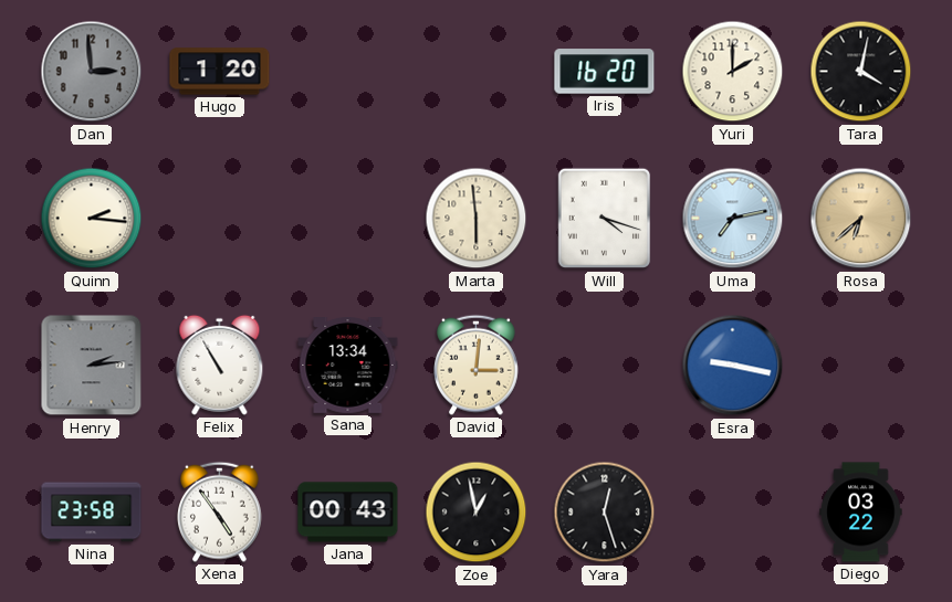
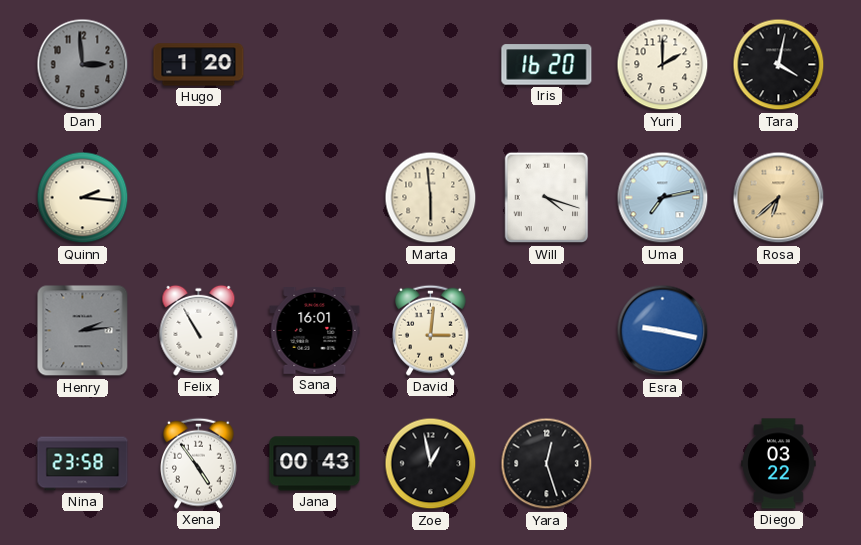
Sana: 13:34 -> 16:01 (315, 331)
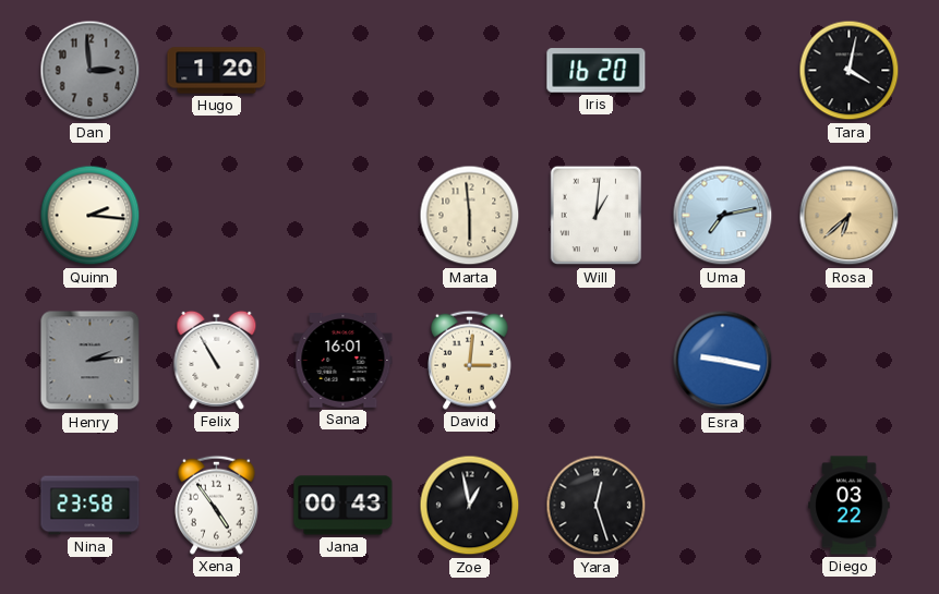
Yuri: 2:00 -> none (663, 65)
Will: 4:18 -> 1:01 (597, 216)
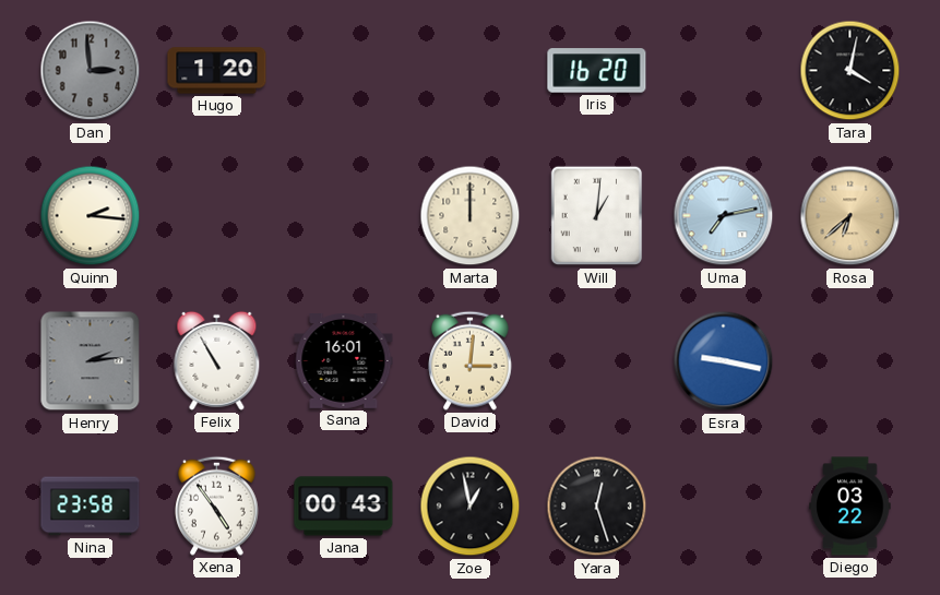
Marta: 5:59 -> 12:00 (471, 216)
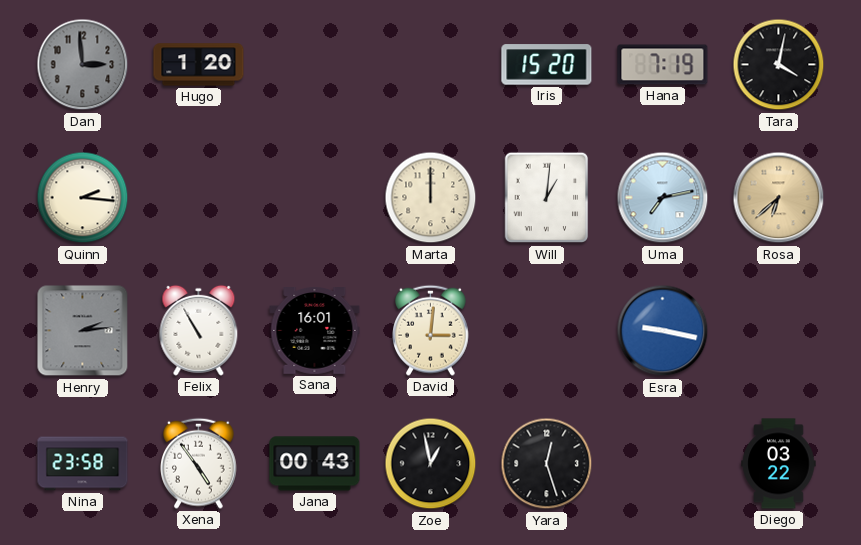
Iris: 16:20 -> 15:20 (547, 65)
Hana: none -> 7:19 (663, 65)
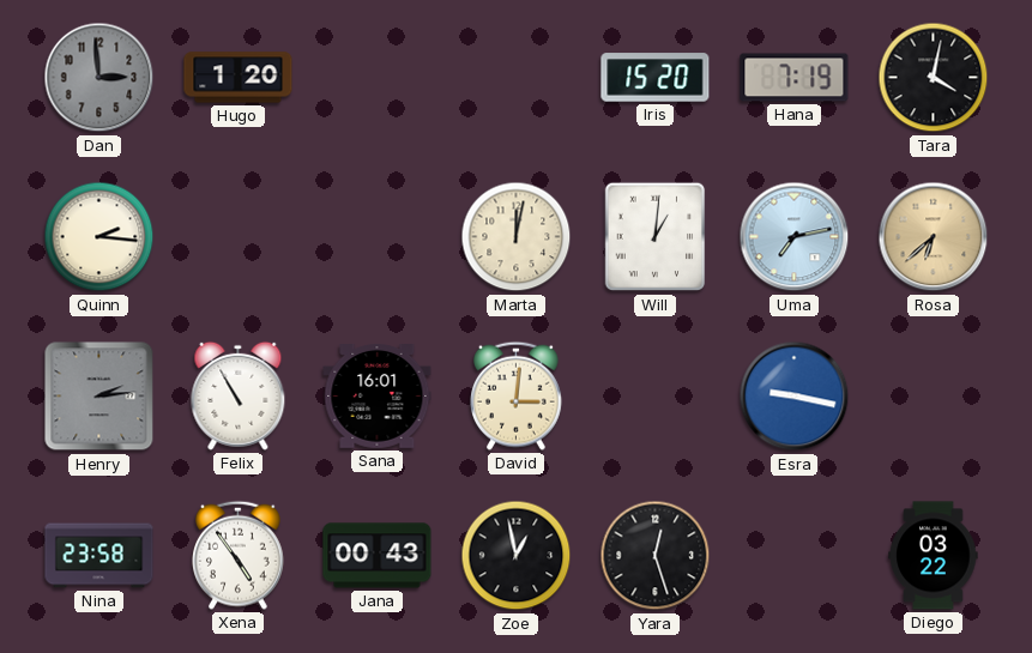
Marta: 12:00 -> 12:02 (517, 237)
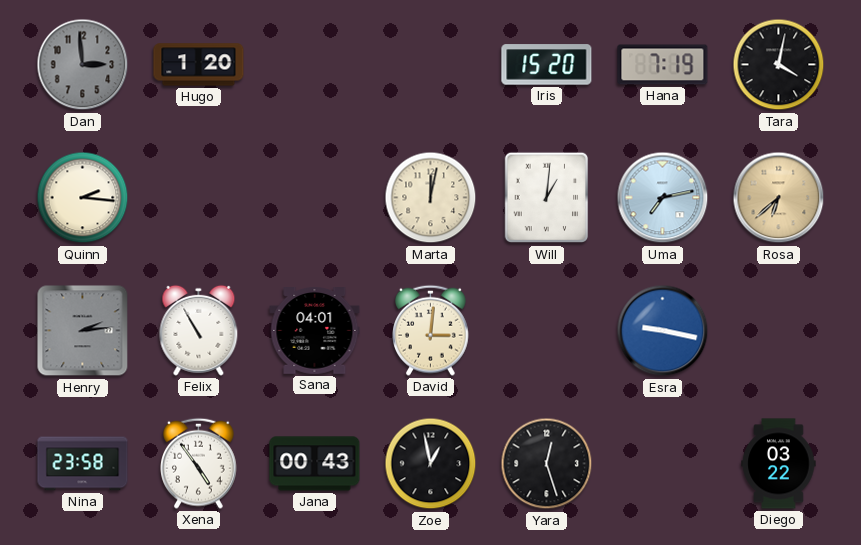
Sana: 16:01 -> 04:01 (315, 331)
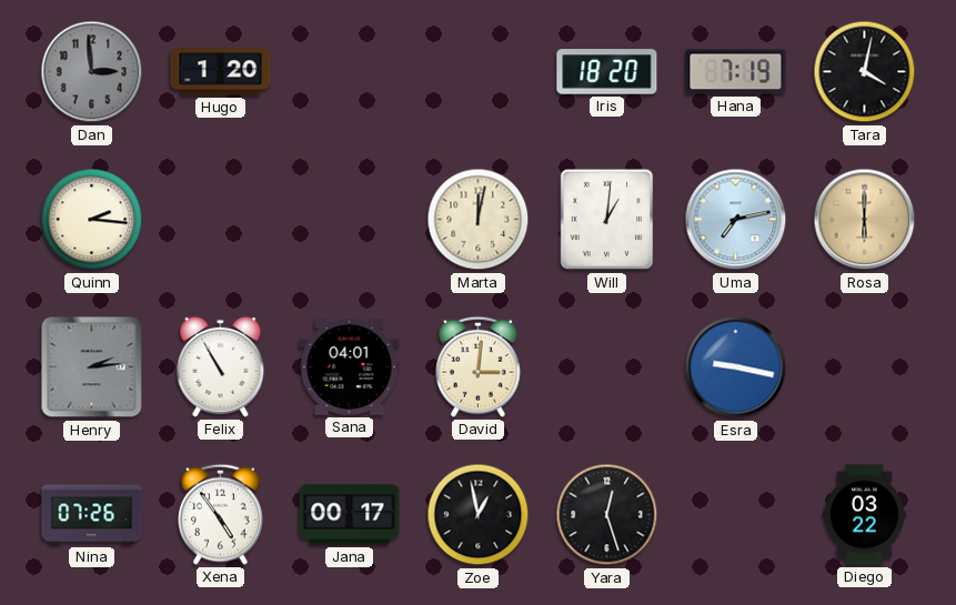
Iris: 15:20 -> 18:20 (607, 72)
Rosa: 6:38 -> 6:00 (865, 220)
Nina: 23:58 -> 07:26 (92, 515)
Jana: 00:43 -> 00:17 (350, 515)
